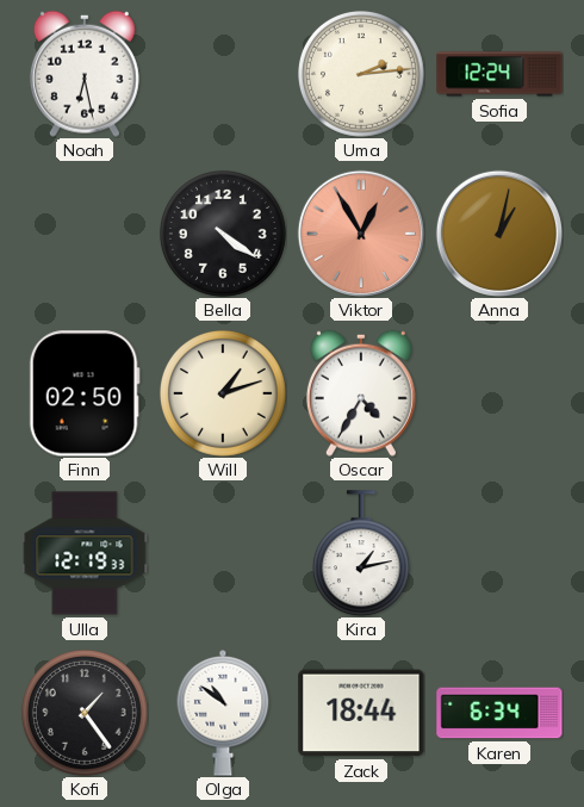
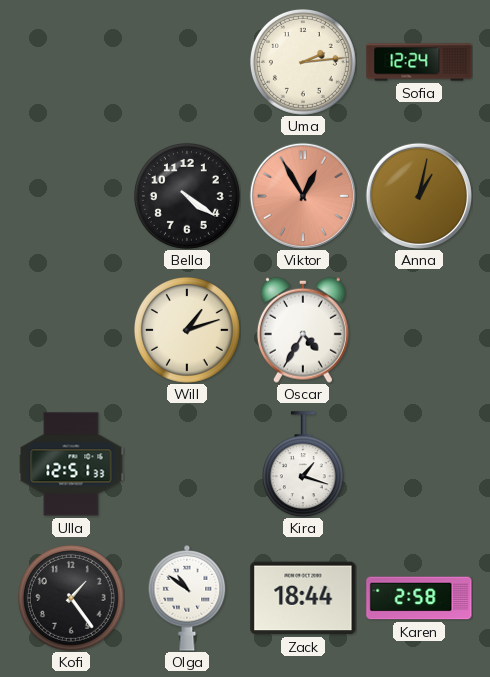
Noah: 6:28 -> none (85, 74)
Finn: 02:50 -> none (85, 393)
Ulla: 12:19 -> 12:51 (71, 464)
Kira: 1:13 -> 1:18 (303, 464)
Karen: 6:34 -> 2:58 (419, 598)
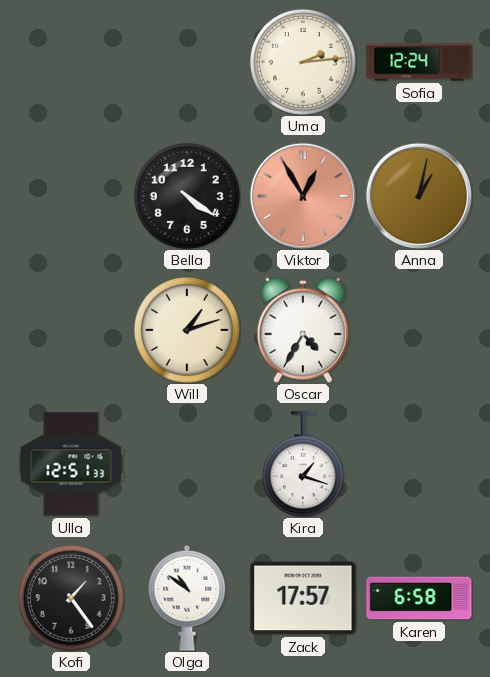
Zack: 18:44 -> 17:57 (303, 598)
Karen: 2:58 -> 6:58 (419, 598)
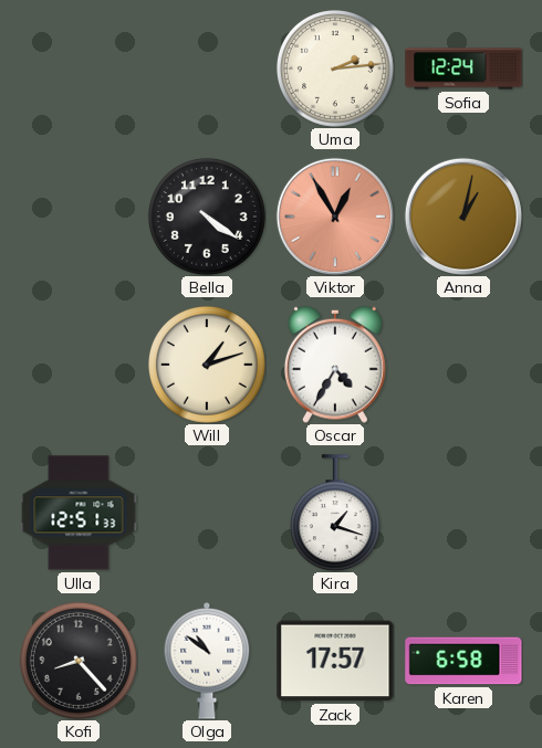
Kofi: 1:24 -> 8:23 (79, 661)
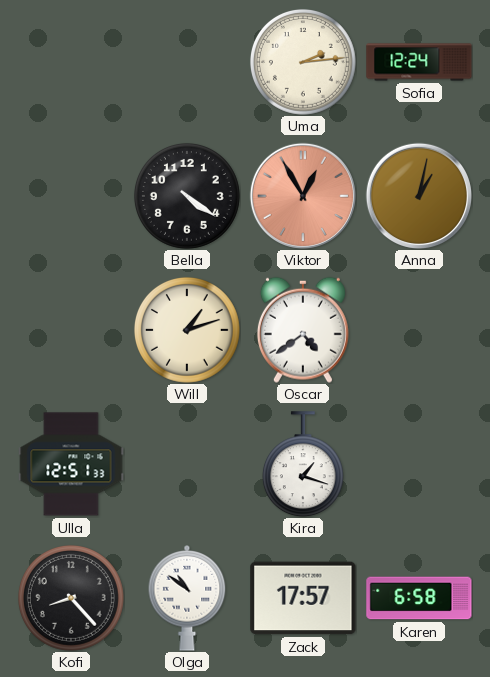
Oscar: 4:35 -> 4:39 (303, 330)
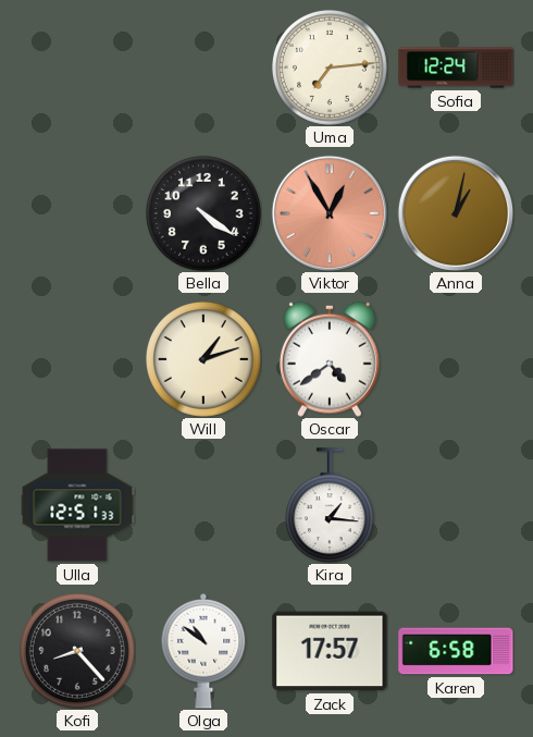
Uma: 2:14 -> 7:14 (330, 67)
Kira: 1:18 -> 1:16 (330, 505)
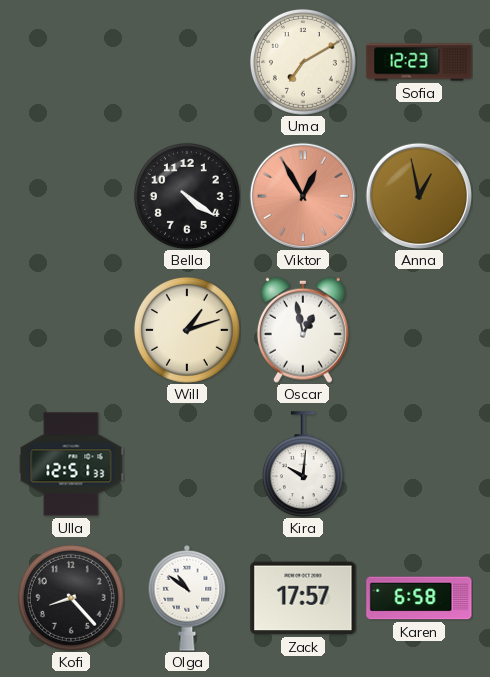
Uma: 7:14 -> 7:10 (303, 62)
Sofia: 12:24 -> 12:23 (419, 62)
Anna: 1:02 -> 12:58 (419, 196)
Oscar: 4:39 -> 12:58 (303, 330)
Kira: 1:16 -> 10:01 (303, 464)
